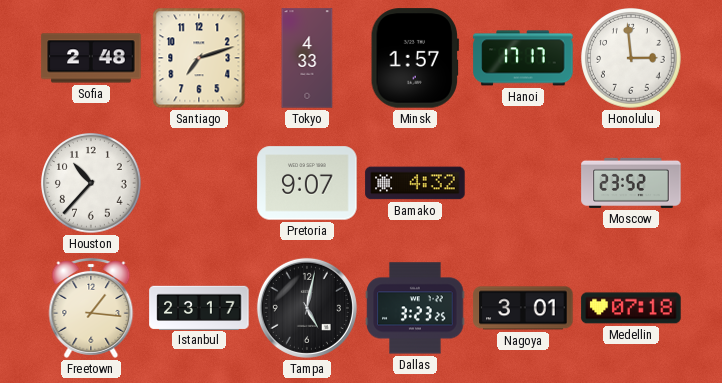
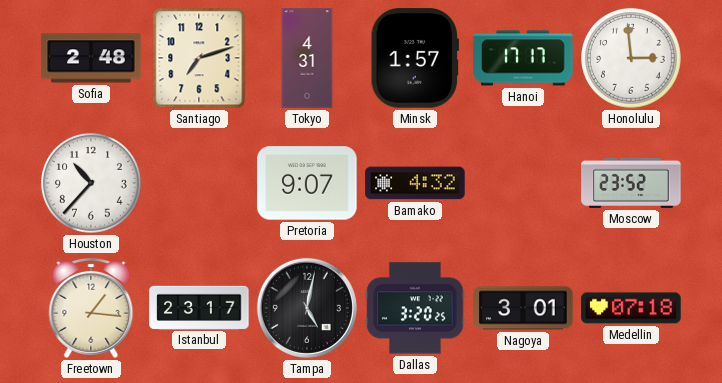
Tokyo: 4:33 -> 4:31 (307, 58)
Dallas: 3:23 -> 3:20 (415, 308)
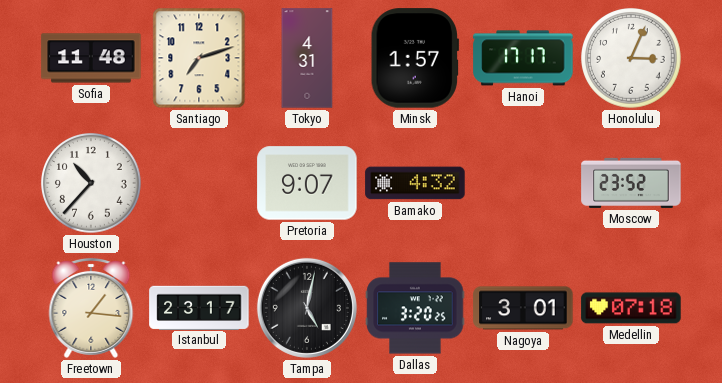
Sofia: 2:48 -> 11:48 (91, 58)
Honolulu: 2:59 -> 3:04 (632, 59)
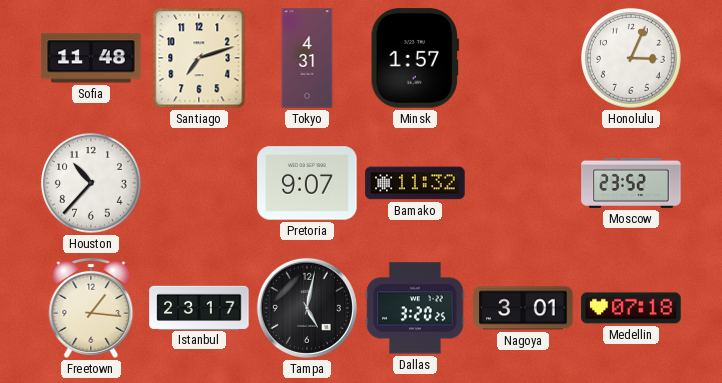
Hanoi: 17:17 -> none (523, 58)
Bamako: 4:32 -> 11:32 (415, 183)
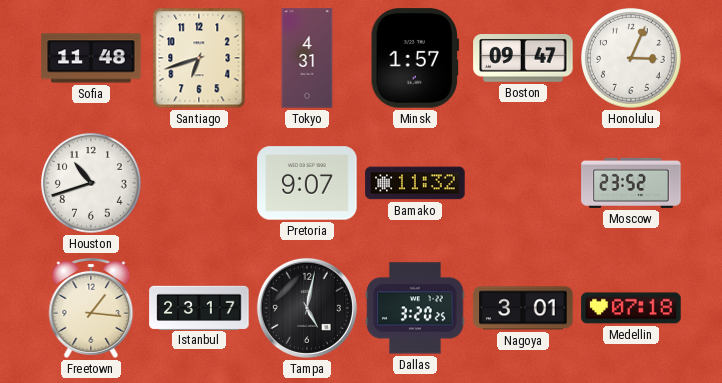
Santiago: 7:12 -> 6:42 (199, 58)
Boston: none -> 09:47 (523, 59)
Houston: 10:37 -> 10:42 (92, 184)
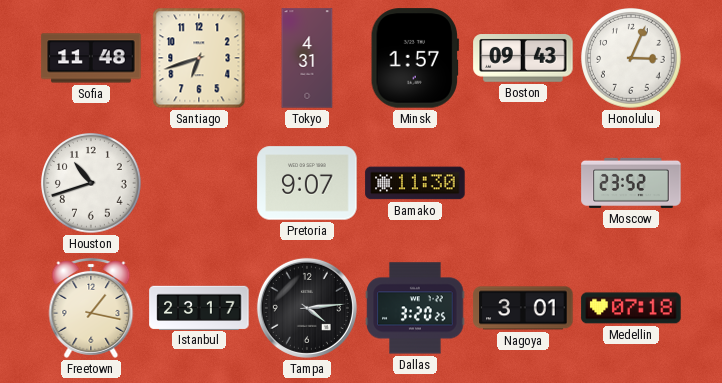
Boston: 09:47 -> 09:43 (523, 59)
Bamako: 11:32 -> 11:30 (415, 183)
Freetown: 1:16 -> 1:17 (91, 308)
Tampa: 5:02 -> 4:14 (307, 308)
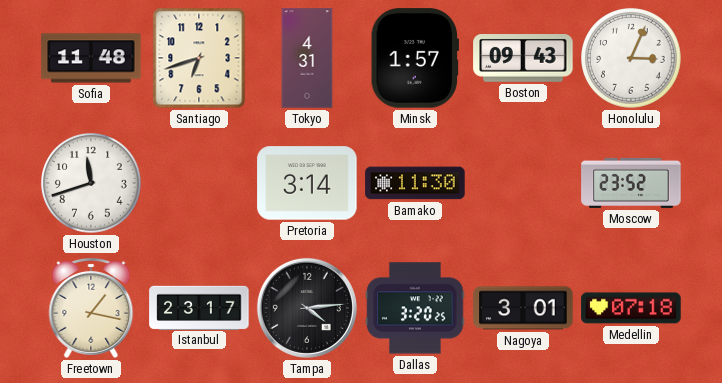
Houston: 10:42 -> 11:42 (92, 184)
Pretoria: 9:07 -> 3:14 (307, 183)
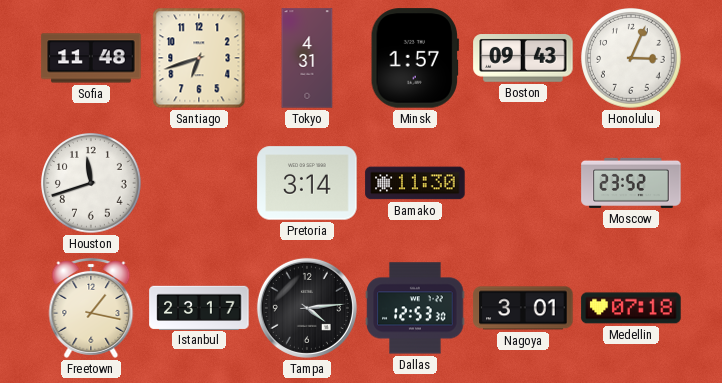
Dallas: 3:20 -> 12:53 (415, 308)
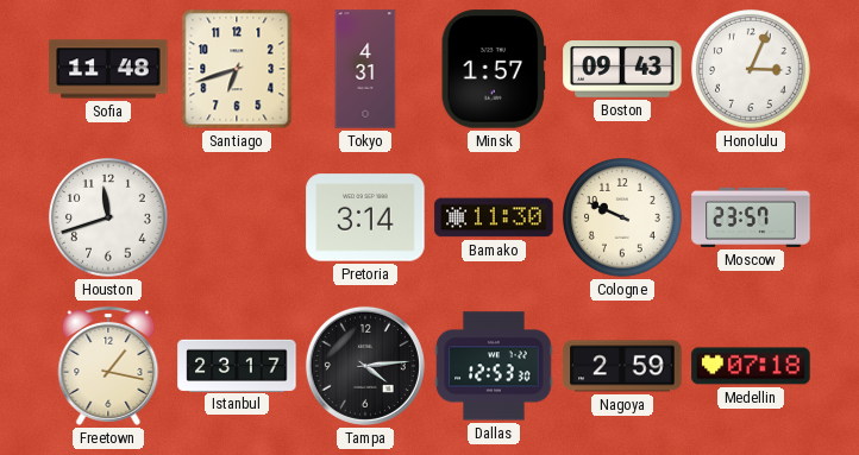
Cologne: none -> 9:49 (623, 219)
Moscow: 23:52 -> 23:57 (751, 217)
Nagoya: 3:01 -> 2:59 (622, 366)
